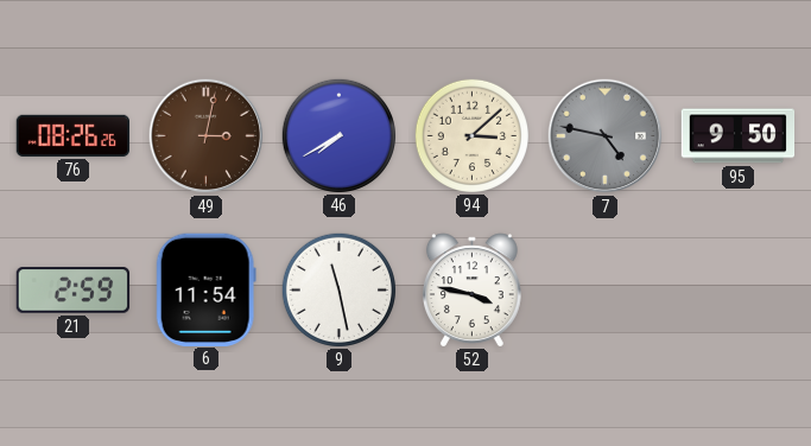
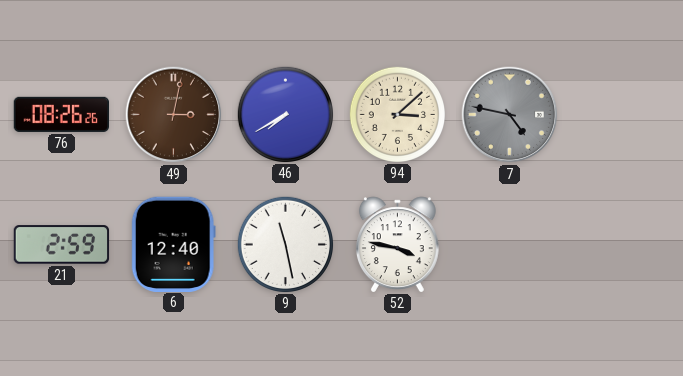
95: 9:50 -> none (739, 136)
6: 11:54 -> 12:40 (173, 244)
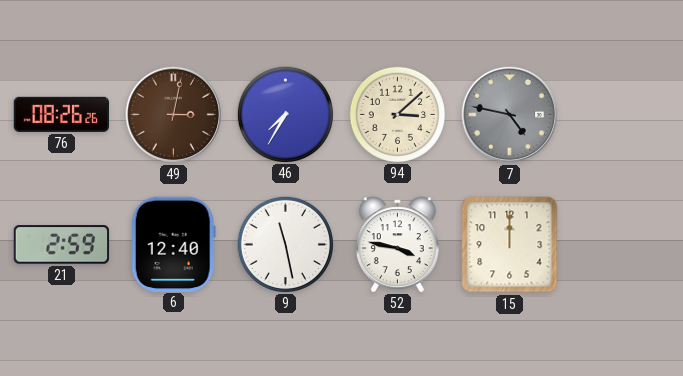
46: 7:40 -> 7:35 (285, 114)
15: none -> 12:00 (510, 245)
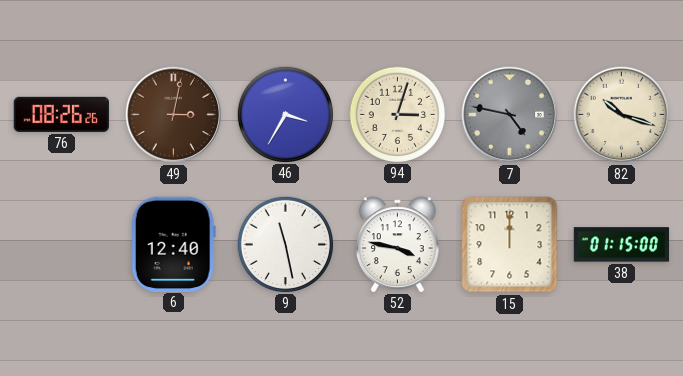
46: 7:35 -> 3:35 (285, 114)
94: 3:08 -> 3:03 (397, 114)
82: none -> 10:18 (622, 115)
21: 2:59 -> none (62, 245)
38: none -> 01:15 (622, 245)
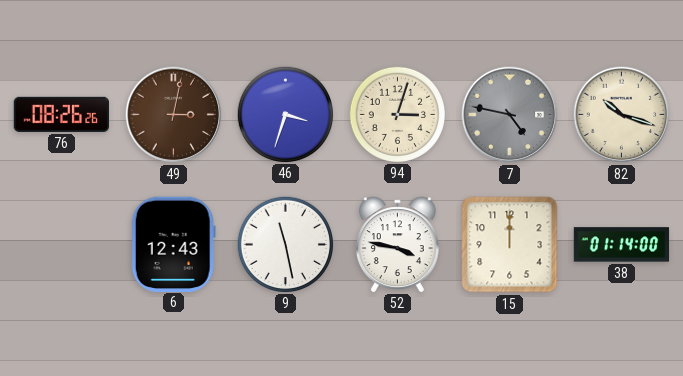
46: 3:35 -> 3:33 (285, 114)
6: 12:40 -> 12:43 (173, 244)
38: 01:15 -> 01:14 (622, 245)
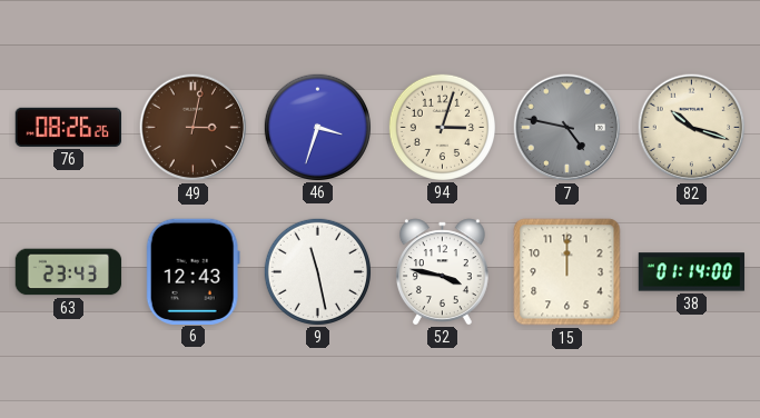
63: none -> 23:43 (69, 272)
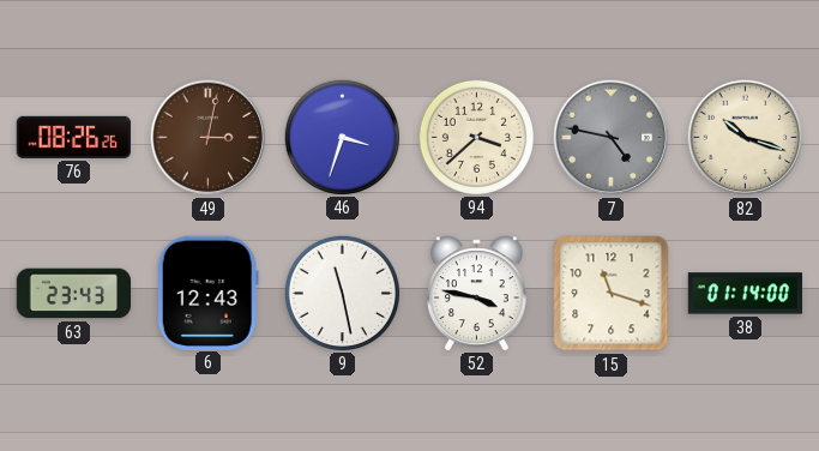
94: 3:03 -> 3:38 (476, 137)
15: 12:00 -> 11:18 (612, 294)
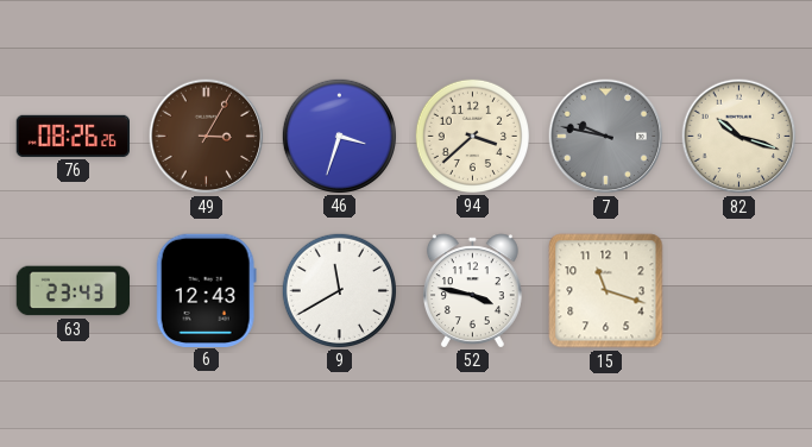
49: 3:02 -> 3:05 (207, 137)
7: 4:47 -> 9:47 (606, 137)
9: 11:28 -> 11:40 (339, 290)
38: 01:14 -> none (746, 294)
